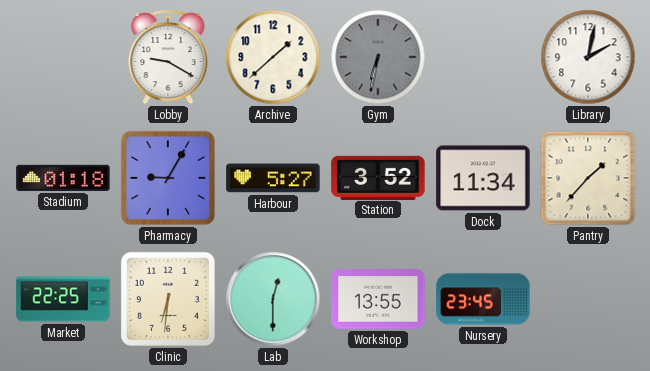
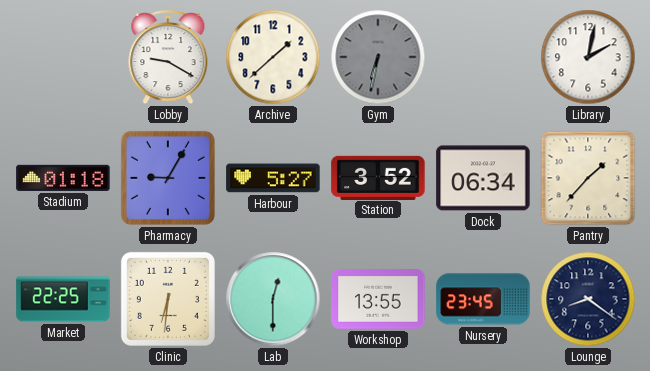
Dock: 11:34 -> 06:34 (483, 178)
Lounge: none -> 8:21 (588, 299)
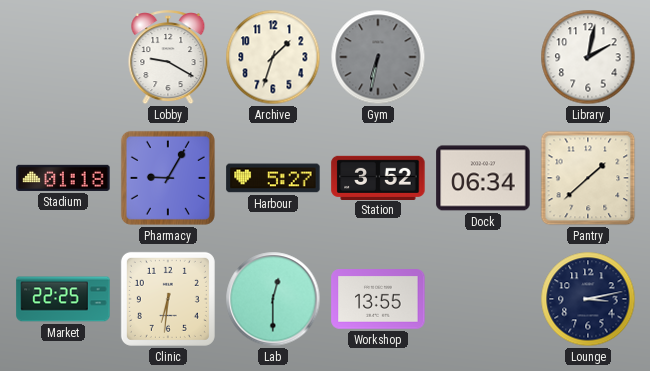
Archive: 1:38 -> 1:33 (273, 57)
Pantry: 1:37 -> 1:38 (588, 178)
Nursery: 23:45 -> none (483, 299)
Lounge: 8:21 -> 3:13 (588, 299)
